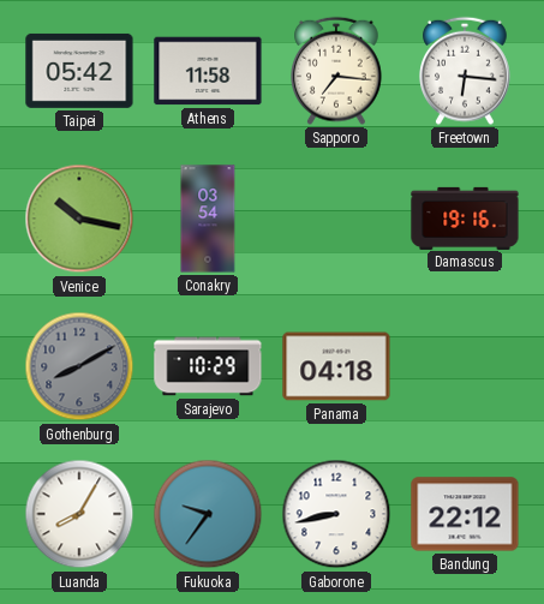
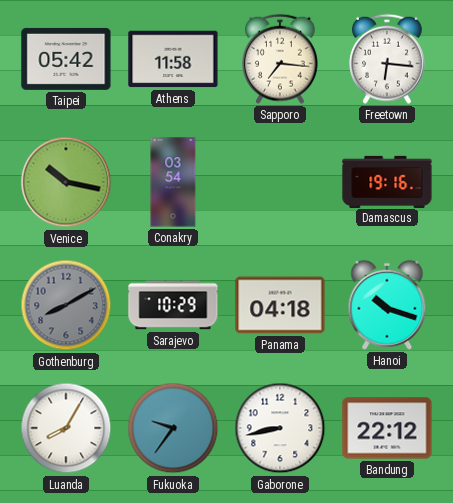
Hanoi: none -> 10:18 (387, 305)
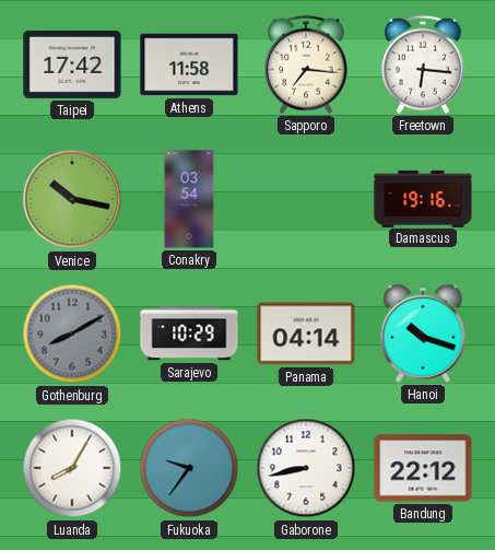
Taipei: 05:42 -> 17:42 (72, 65)
Panama: 04:18 -> 04:14 (306, 333)
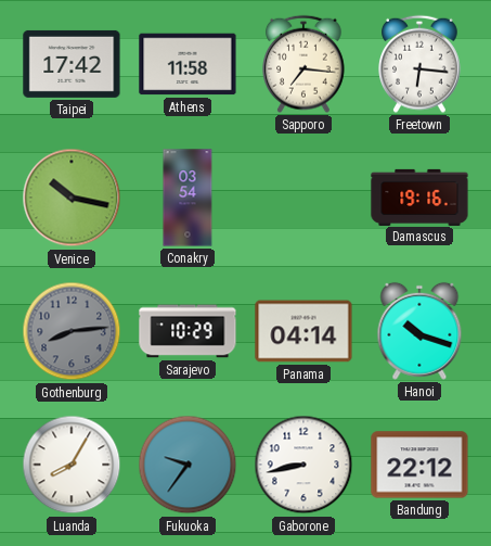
Gothenburg: 8:10 -> 8:14 (72, 331)
